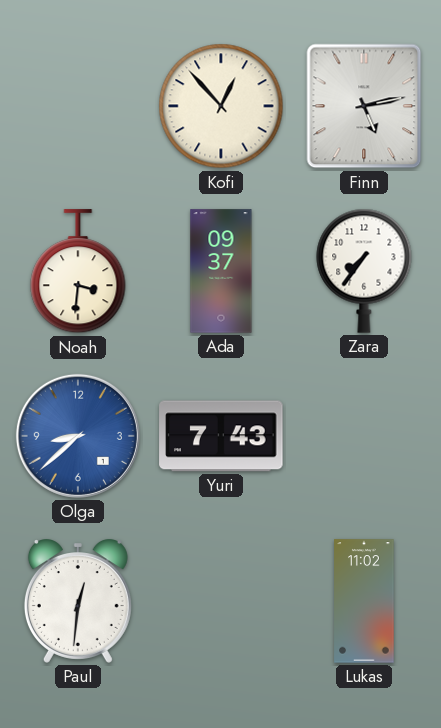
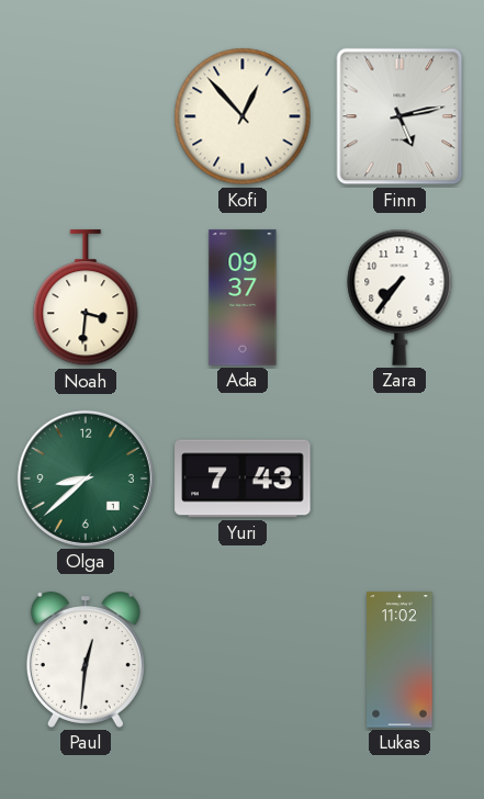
Olga dial: blue -> green (86, 479)
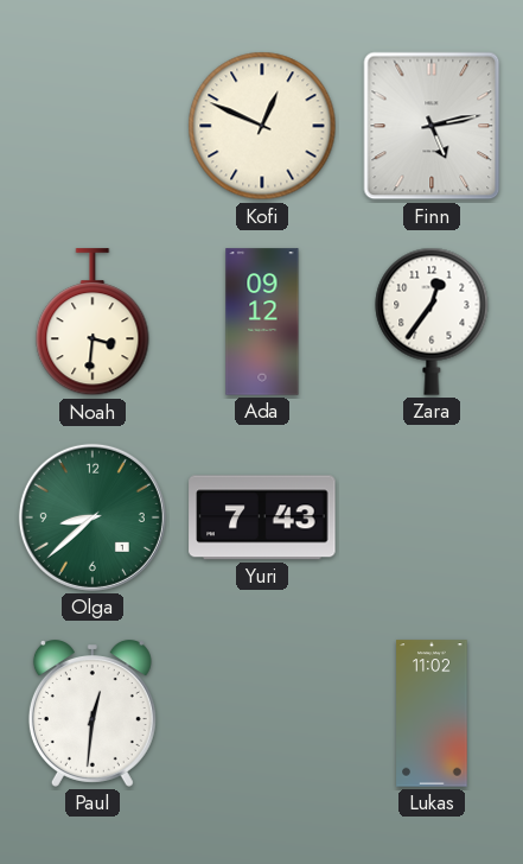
Kofi: 12:53 -> 12:49 (262, 126)
Ada: 09:37 -> 09:12 (262, 322)
Zara: 7:36 -> 12:36 (432, 322)
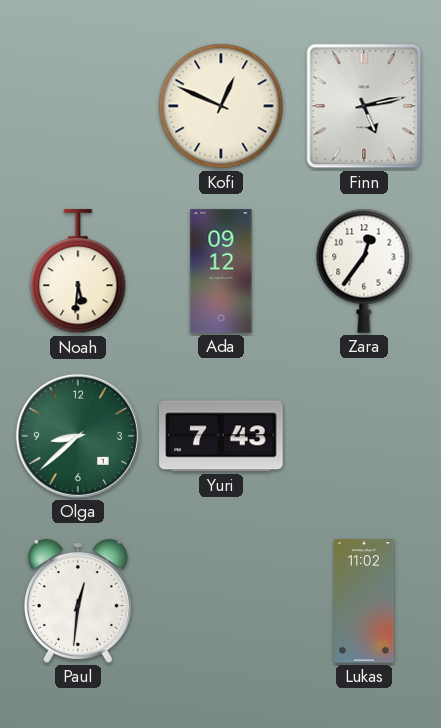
Noah: 3:31 -> 5:31 (78, 272)
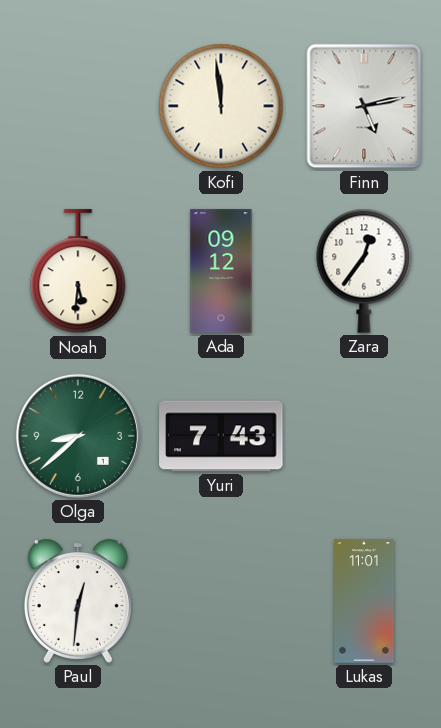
Kofi: 12:49 -> 11:59 (221, 106)
Lukas: 11:02 -> 11:01 (364, 601)
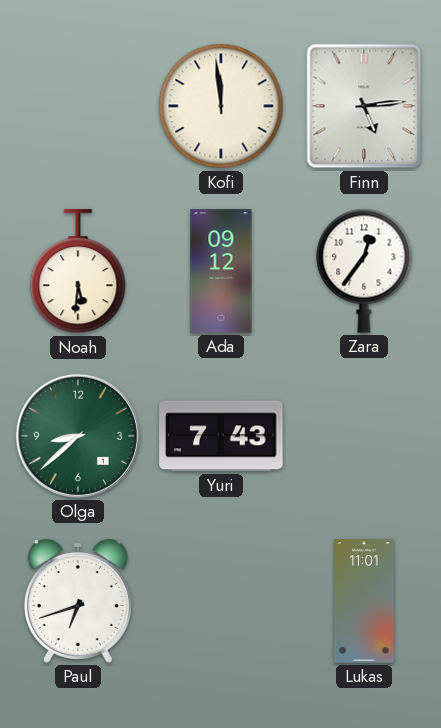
Finn: 5:13 -> 5:14 (364, 106)
Paul: 12:31 -> 6:42 (78, 602)
